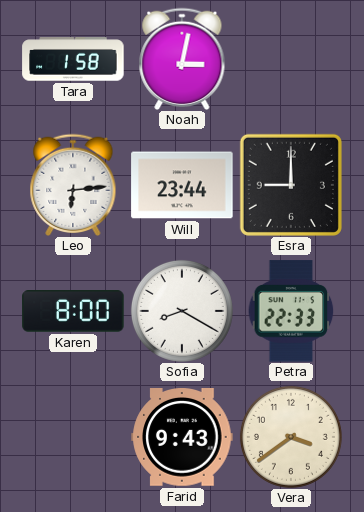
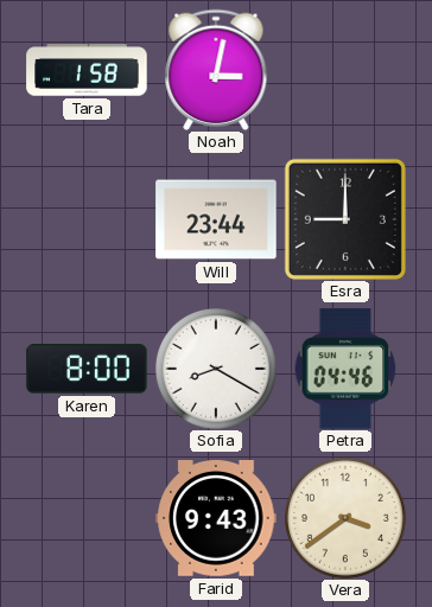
Leo: 6:14 -> none (73, 184)
Petra: 22:33 -> 04:46 (345, 369)
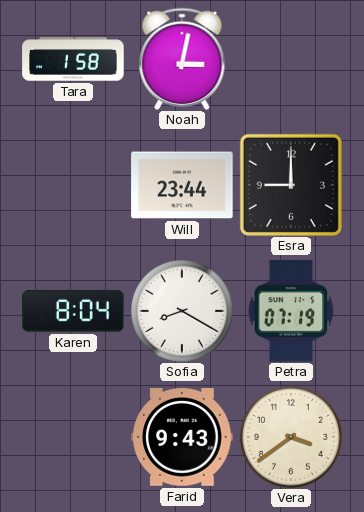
Karen: 8:00 -> 8:04 (73, 311)
Petra: 04:46 -> 07:19 (291, 311)
